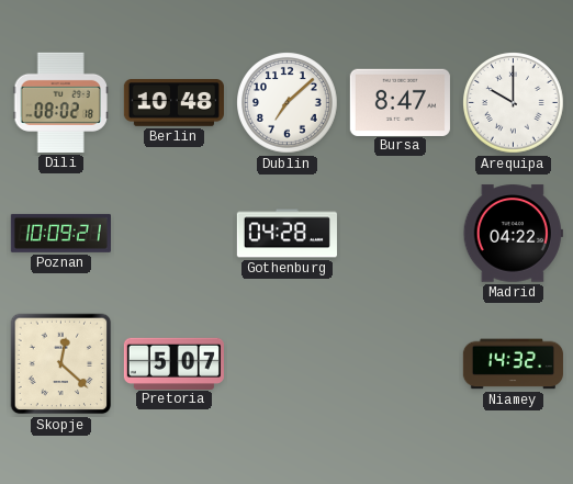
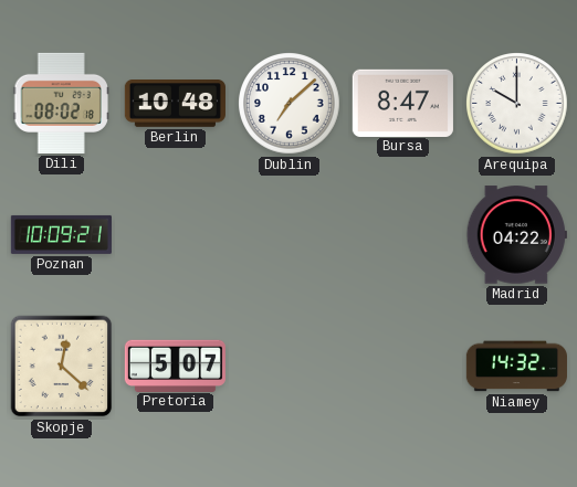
Gothenburg: 04:28 -> none (286, 234)
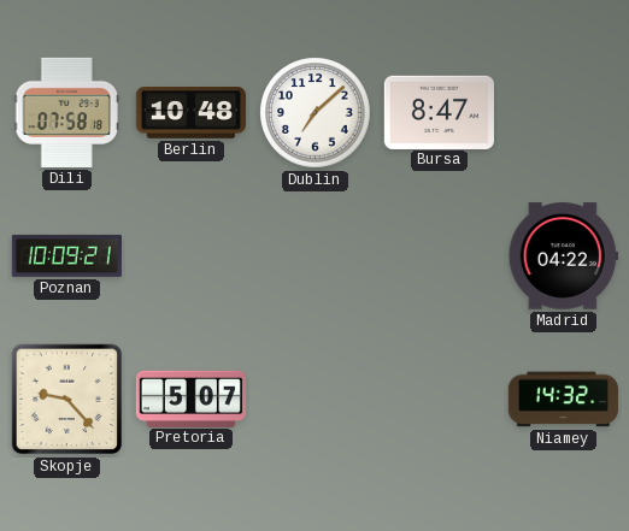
Dili: 08:02 -> 07:58 (66, 112)
Arequipa: 10:00 -> none (517, 104)
Skopje: 12:22 -> 9:23 (67, 400)
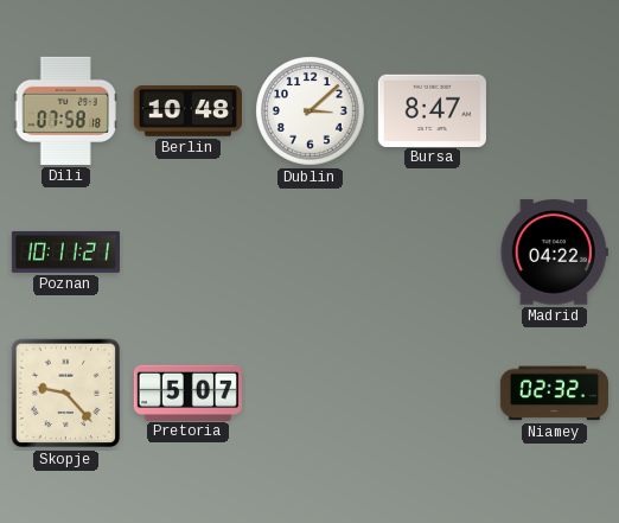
Dublin: 7:08 -> 3:08 (311, 111)
Poznan: 10:09 -> 10:11 (65, 251)
Niamey: 14:32 -> 02:32 (554, 394)
